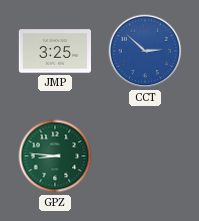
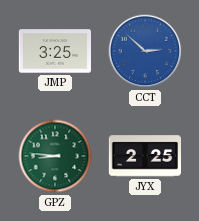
JYX: none -> 2:25 (144, 156)
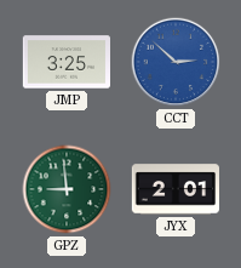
GPZ: 8:46 -> 8:59 (67, 189)
JYX: 2:25 -> 2:01 (174, 189)
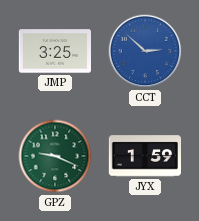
GPZ: 8:59 -> 9:19 (55, 156)
JYX: 2:01 -> 1:59 (144, 156)
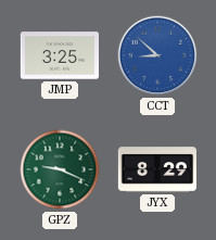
CCT: 2:52 -> 8:52 (157, 55)
JYX: 1:59 -> 8:29 (156, 169)
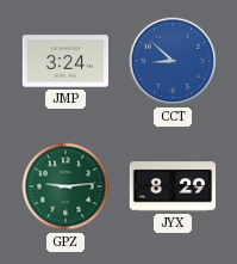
JMP: 3:25 -> 3:24 (64, 61)
GPZ: 9:19 -> 9:14 (66, 186)
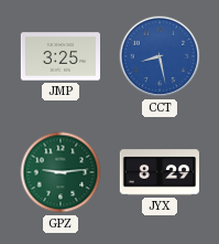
JMP: 3:24 -> 3:25 (59, 56)
CCT: 8:52 -> 8:28 (160, 56)
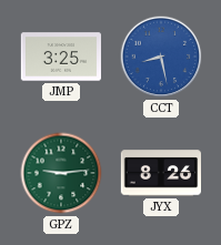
JYX: 8:29 -> 8:26 (160, 173)
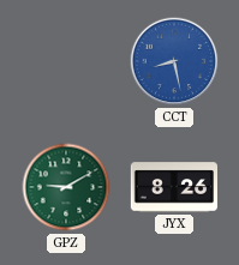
JMP: 3:25 -> none (60, 57)
GPZ: 9:14 -> 9:10 (66, 187)
